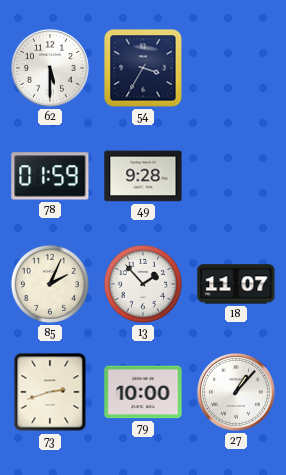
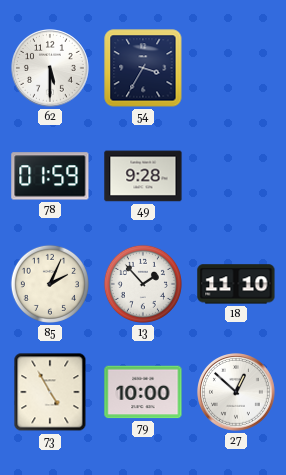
18: 11:07 -> 11:10 (236, 284)
73: 2:42 -> 4:55 (50, 392)
27: 1:07 -> 12:52 (237, 393)
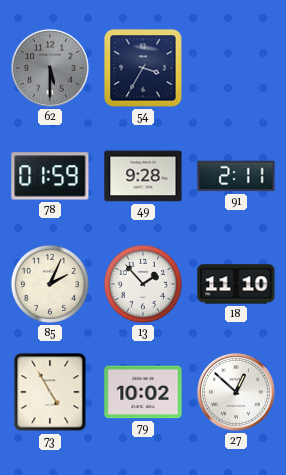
62 dial: white -> grey (51, 69)
91: none -> 2:11 (236, 176)
79: 10:00 -> 10:02 (143, 392)
